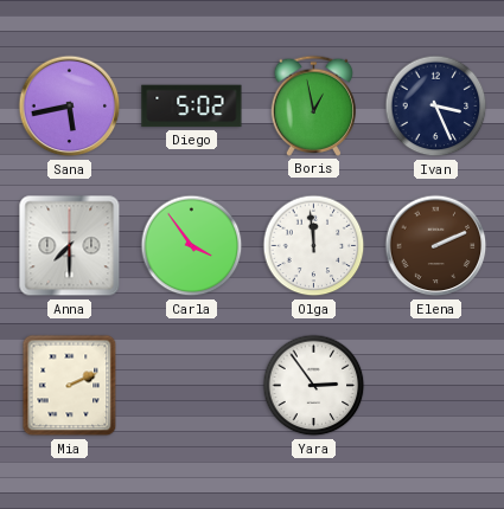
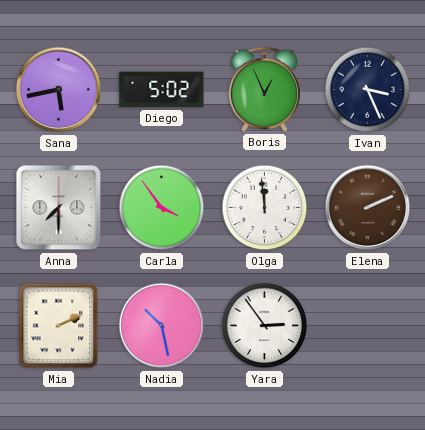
Boris: 12:58 -> 12:56 (264, 89)
Nadia: none -> 10:28 (162, 326)
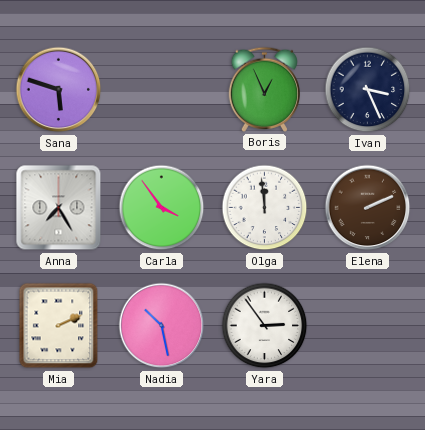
Sana: 5:43 -> 5:48 (59, 90)
Diego: 5:02 -> none (162, 90)
Anna: 7:30 -> 7:25 (59, 208)
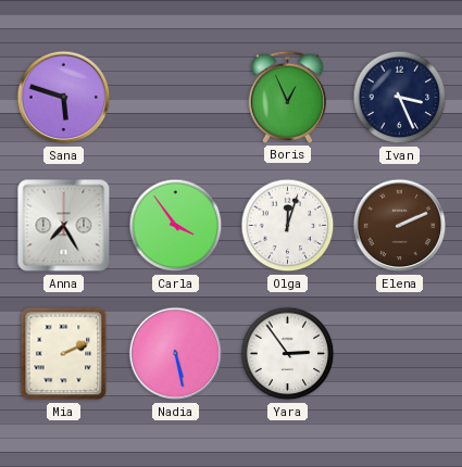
Olga: 11:59 -> 12:03 (288, 226)
Nadia: 10:28 -> 5:28 (176, 354)
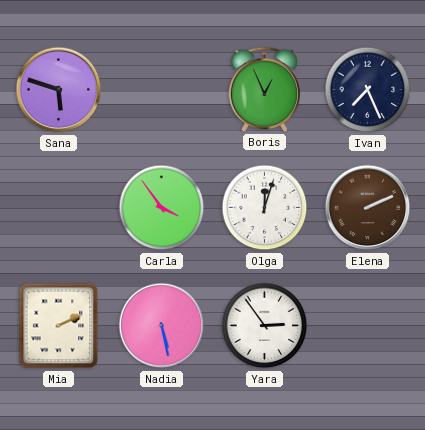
Ivan: 3:26 -> 7:26 (368, 90)
Anna: 7:25 -> none (64, 226)
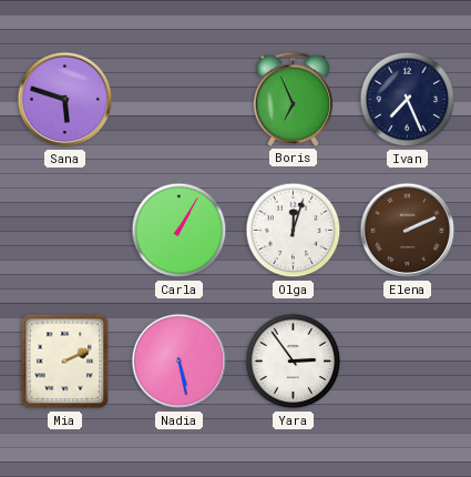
Boris: 12:56 -> 6:56 (293, 99)
Carla: 3:54 -> 1:05 (180, 231)
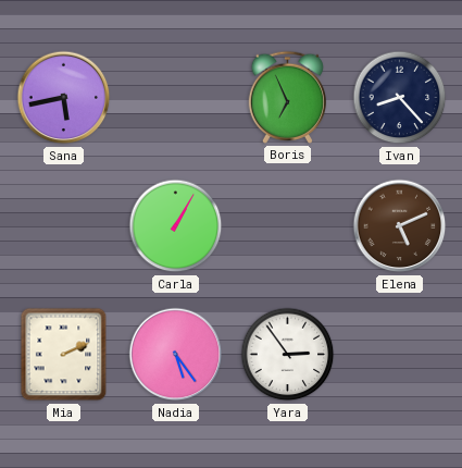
Sana: 5:48 -> 5:43 (64, 98)
Ivan: 7:26 -> 8:23 (400, 98)
Olga: 12:03 -> none (294, 231)
Elena: 2:11 -> 5:11 (400, 226)
Nadia: 5:28 -> 5:24 (176, 355)
